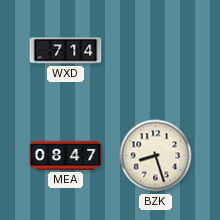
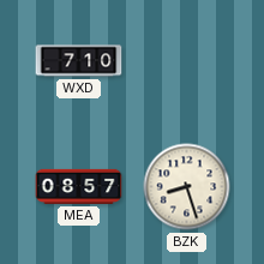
WXD: 7:14 -> 7:10 (79, 61)
MEA: 08:47 -> 08:57 (79, 186)
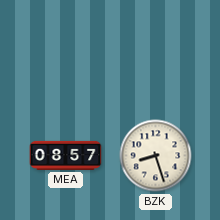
WXD: 7:10 -> none (79, 61)
